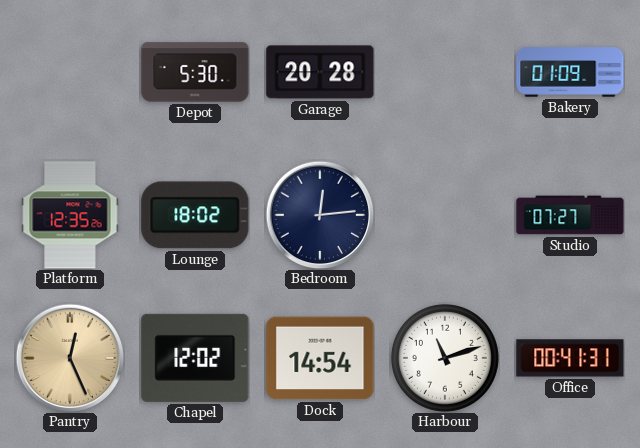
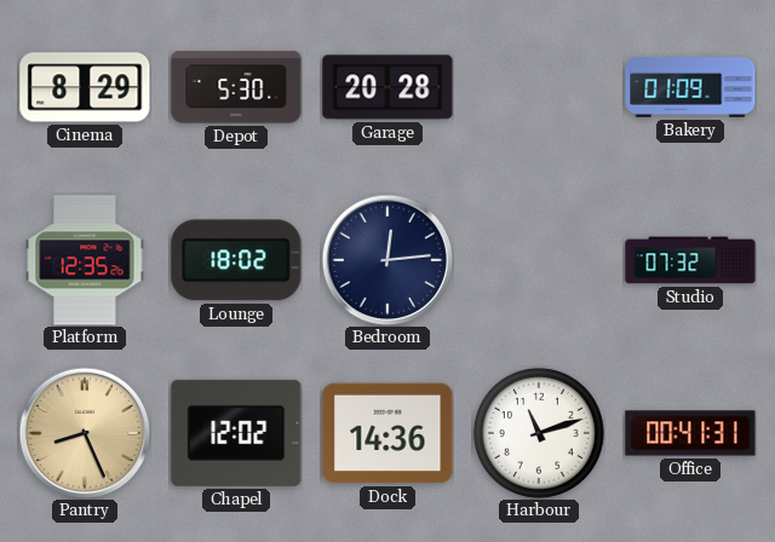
Cinema: none -> 8:29 (85, 87)
Studio: 07:27 -> 07:32 (690, 260)
Pantry: 12:26 -> 8:26 (85, 433)
Dock: 14:54 -> 14:36 (387, 433)
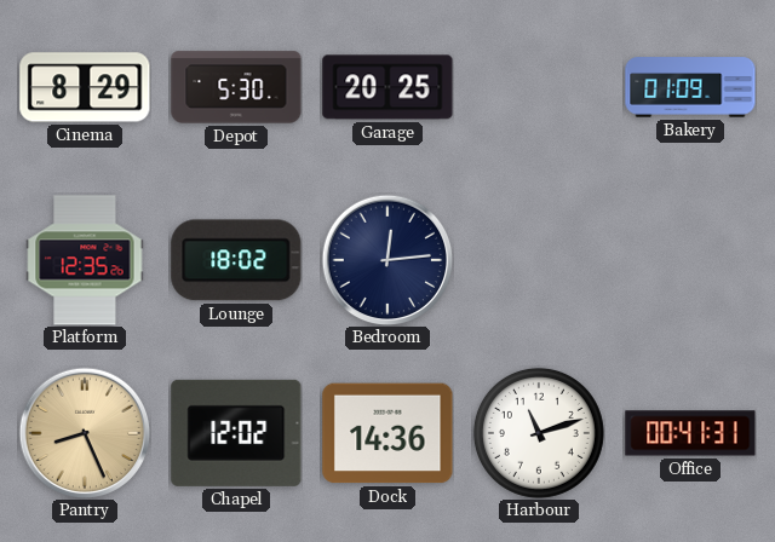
Garage: 20:28 -> 20:25 (387, 87)
Studio: 07:32 -> none (690, 260)
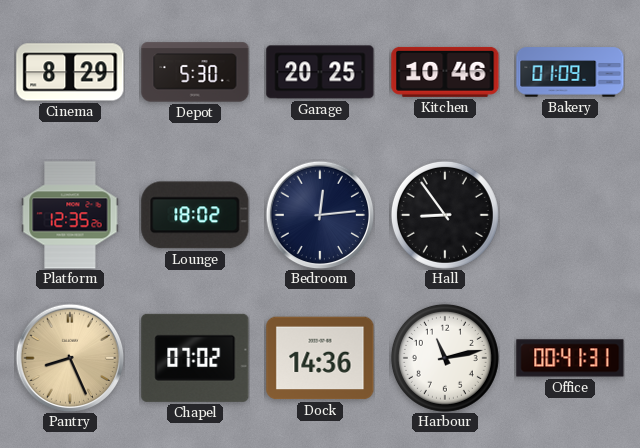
Kitchen: none -> 10:46 (445, 72)
Hall: none -> 8:54 (445, 215)
Chapel: 12:02 -> 07:02 (195, 358)
Harbour: 11:12 -> 11:13 (445, 358)
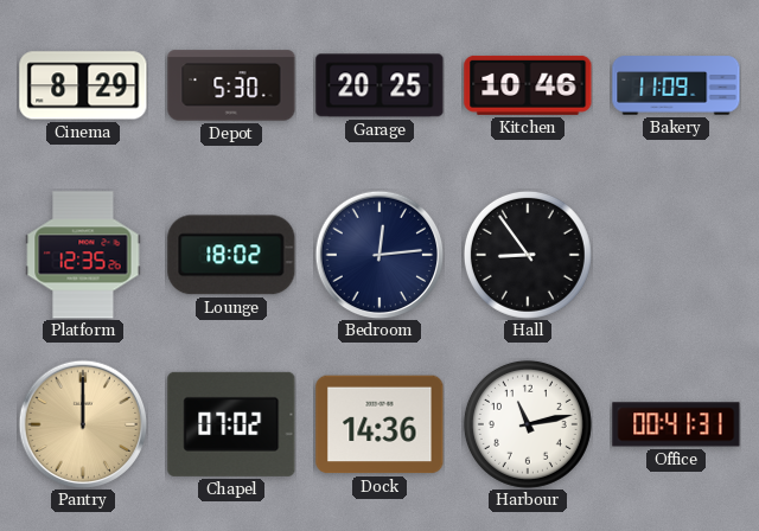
Bakery: 01:09 -> 11:09 (676, 85)
Pantry: 8:26 -> 12:00 (83, 424)
